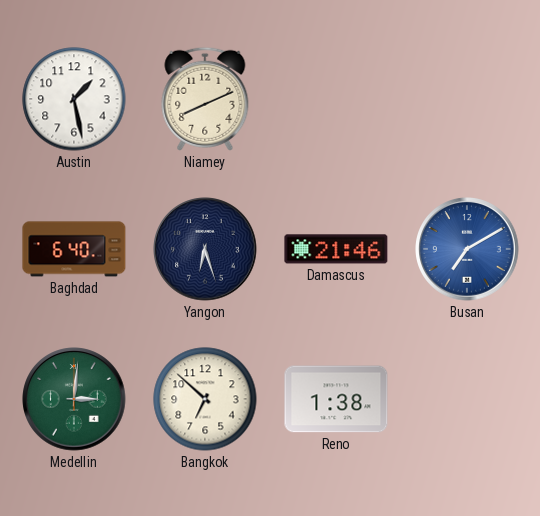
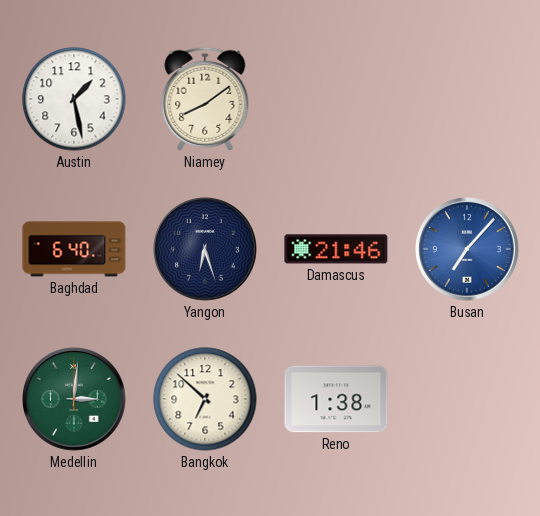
Niamey: 8:11 -> 8:09 (205, 99)
Busan: 7:10 -> 7:07 (467, 249)
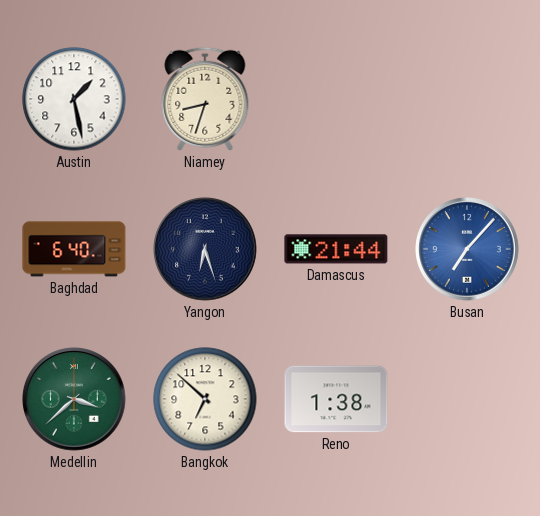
Niamey: 8:09 -> 8:33 (205, 99)
Damascus: 21:46 -> 21:44 (336, 249)
Medellin: 3:01 -> 3:38 (74, 399)
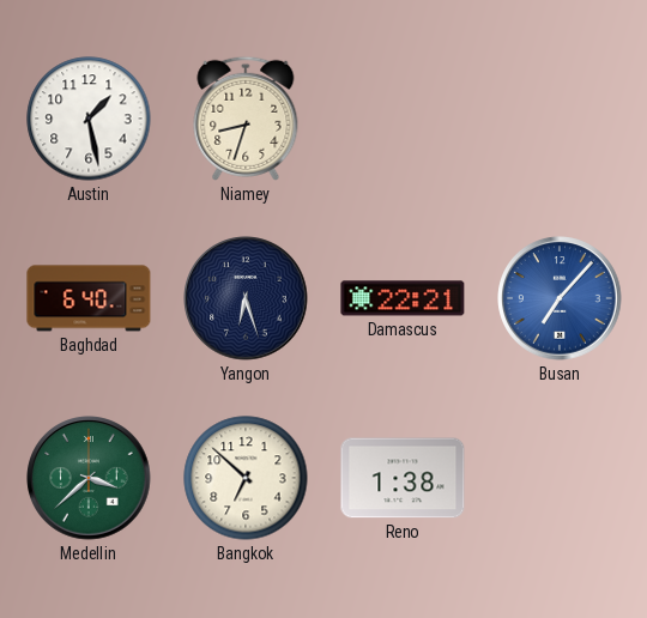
Damascus: 21:44 -> 22:21 (403, 298)
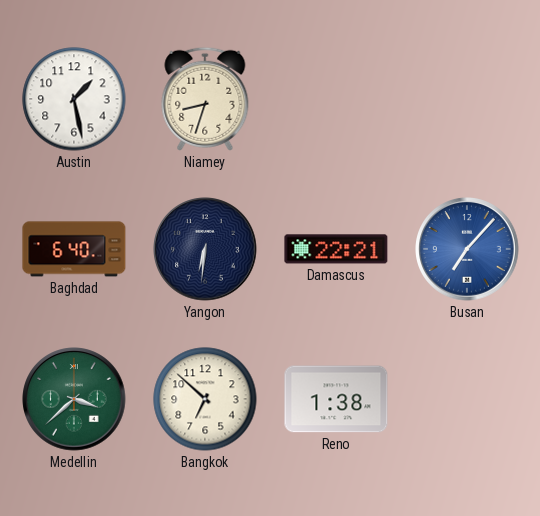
Yangon: 6:27 -> 6:31 (205, 249)
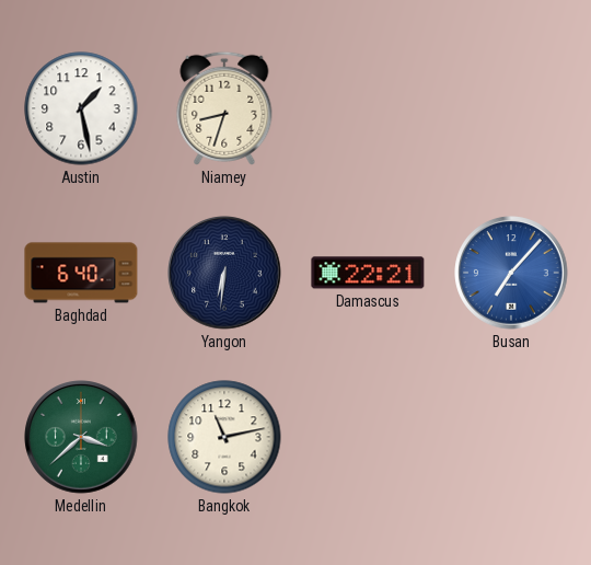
Bangkok: 6:52 -> 11:13 (224, 437)
Reno: 1:38 -> none (336, 399)
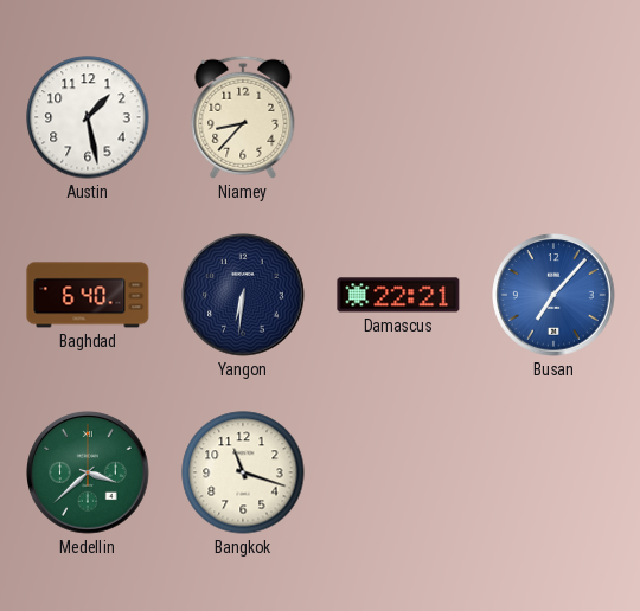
Niamey: 8:33 -> 8:37 (243, 117)
Bangkok: 11:13 -> 11:18 (243, 472)
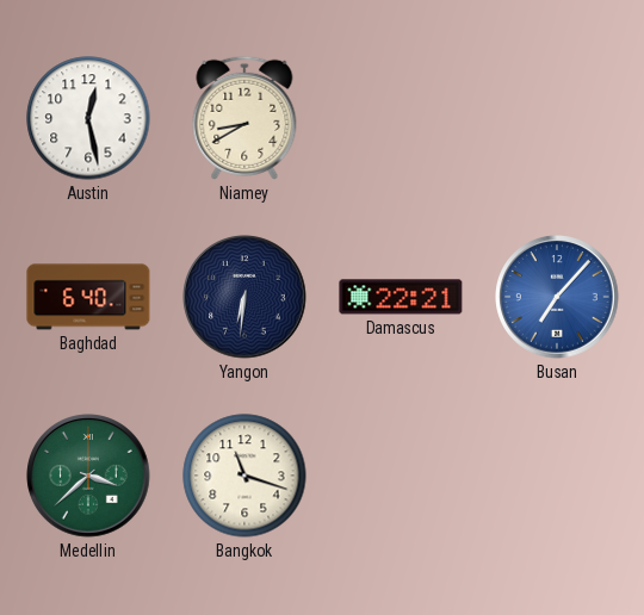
Austin: 1:28 -> 12:28 (88, 118)
Niamey: 8:37 -> 8:40 (244, 118)
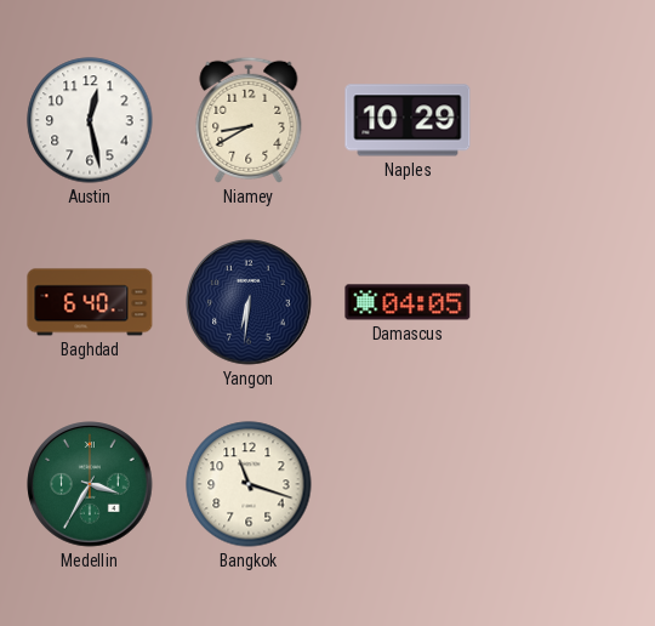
Naples: none -> 10:29 (408, 120)
Damascus: 22:21 -> 04:05 (408, 302)
Busan: 7:07 -> none (557, 297)
Medellin: 3:38 -> 3:35 (90, 484)
